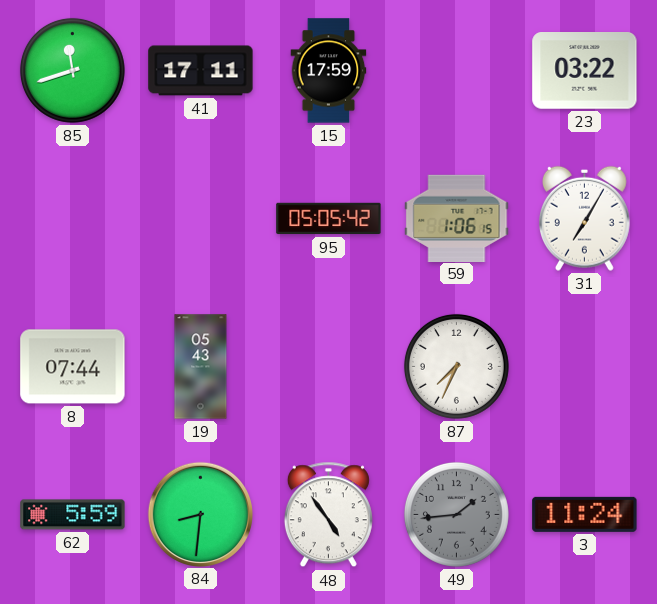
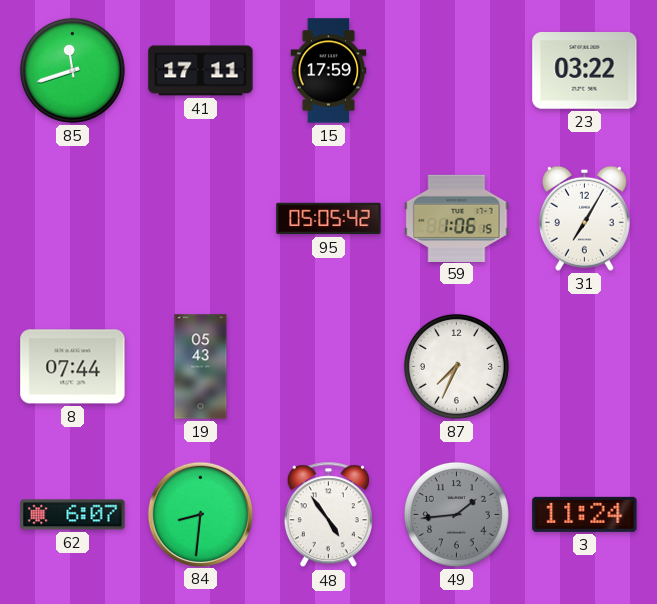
62: 5:59 -> 6:07 (73, 515)
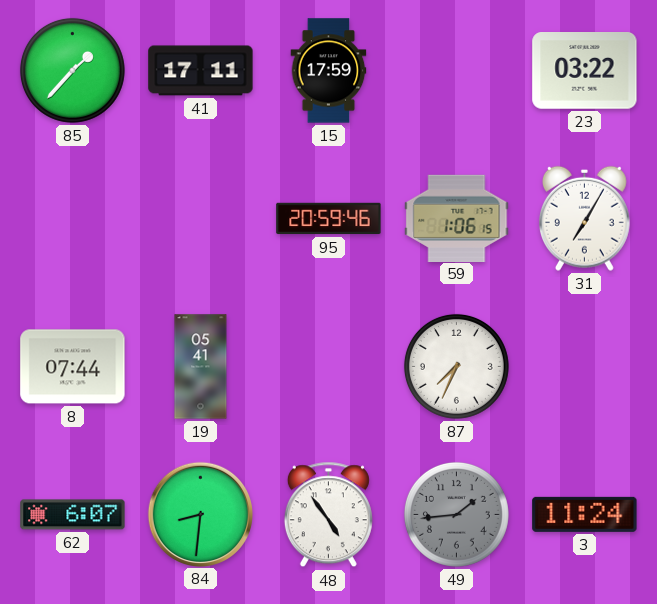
85: 11:42 -> 1:37 (72, 70)
95: 05:05 -> 20:59 (329, 219)
19: 05:43 -> 05:41 (201, 367)
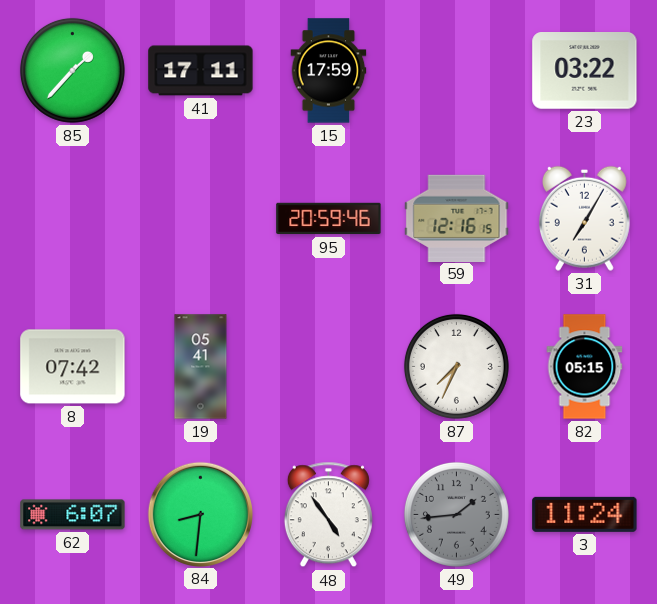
59: 1:06 -> 12:16 (457, 218)
8: 07:44 -> 07:42 (73, 367)
82: none -> 05:15 (585, 367)
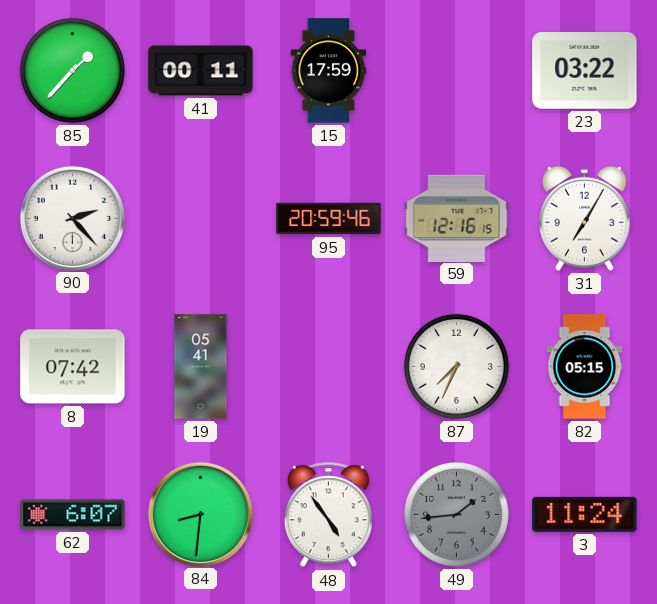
41: 17:11 -> 00:11 (201, 71)
90: none -> 2:23 (72, 218)
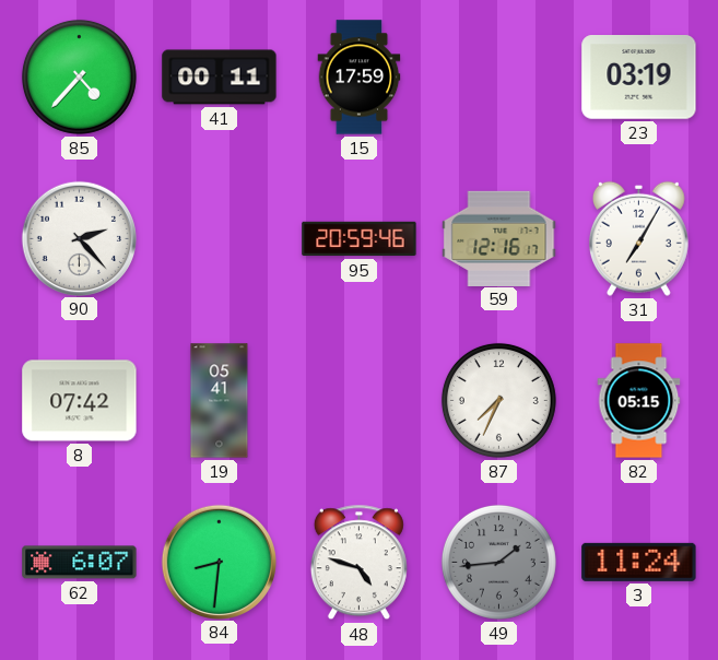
85: 1:37 -> 4:37 (79, 76)
23: 03:22 -> 03:19 (639, 78)
59: 12:16:15 -> 12:16:17 (499, 238)
48: 4:54 -> 4:48 (358, 563)
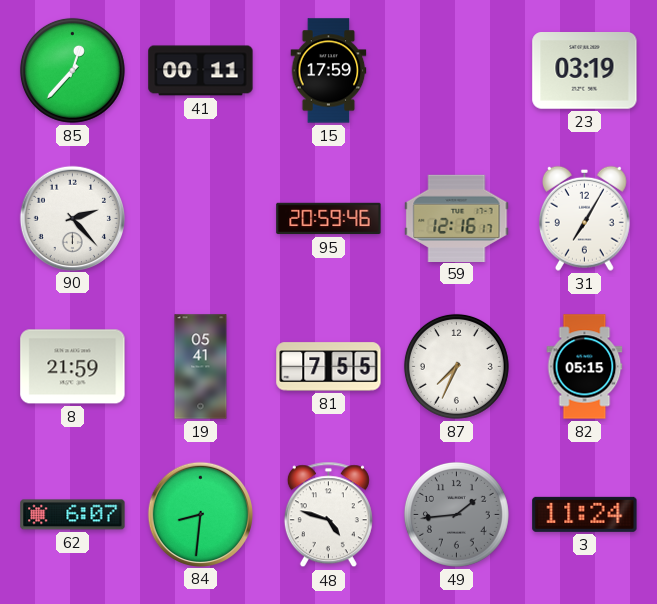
85: 4:37 -> 12:37 (72, 70)
8: 07:42 -> 21:59 (73, 367)
81: none -> 7:55 (329, 367)
